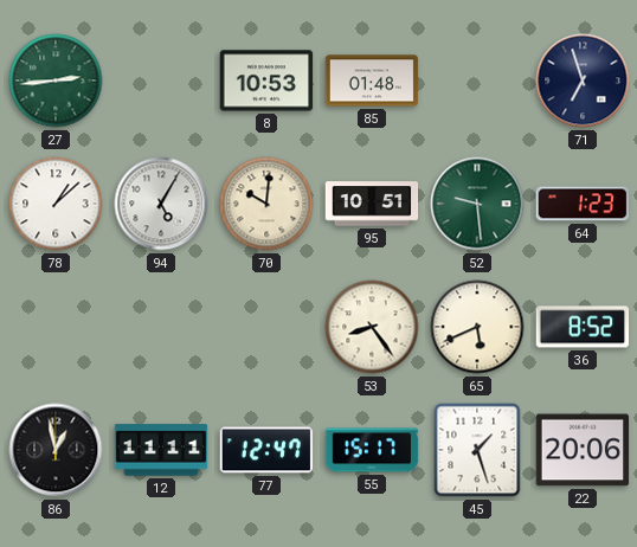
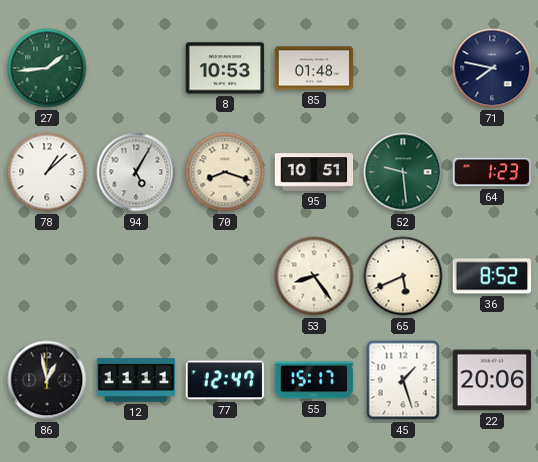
27: 2:44 -> 1:44 (47, 68)
71: 6:57 -> 7:47 (492, 68)
70: 10:01 -> 8:18 (225, 172)
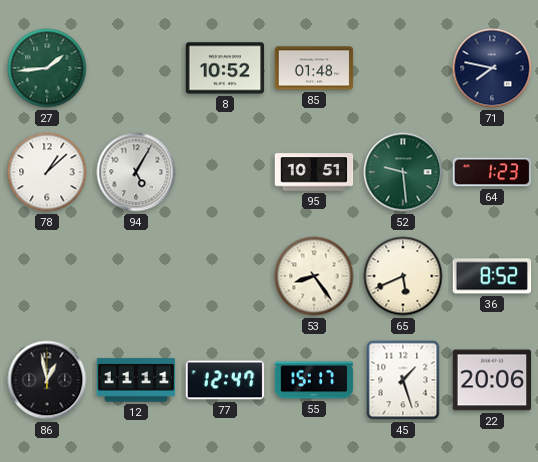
8: 10:53 -> 10:52 (225, 68)
70: 8:18 -> none (225, 172)
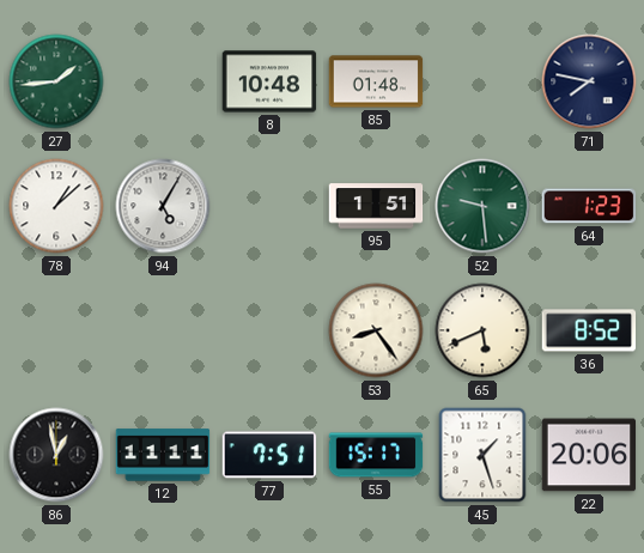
8: 10:52 -> 10:48 (269, 81)
95: 10:51 -> 1:51 (376, 206)
77: 12:47 -> 7:51 (269, 455)
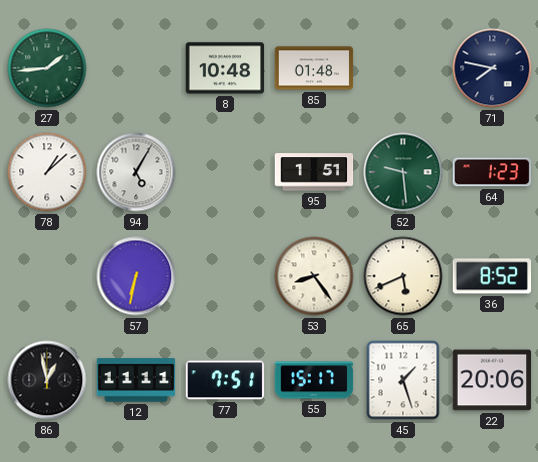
57: none -> 6:32 (136, 276)
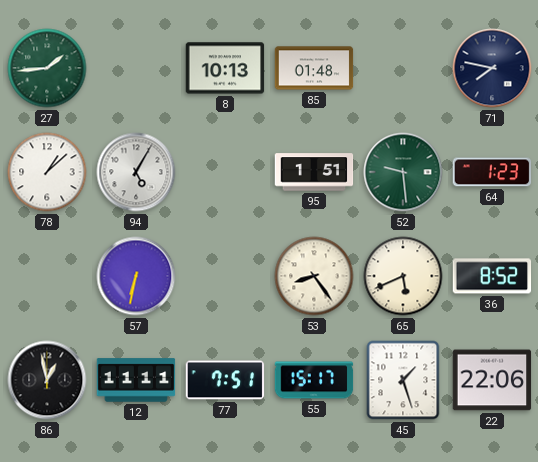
8: 10:48 -> 10:13 (225, 68)
22: 20:06 -> 22:06 (492, 380)
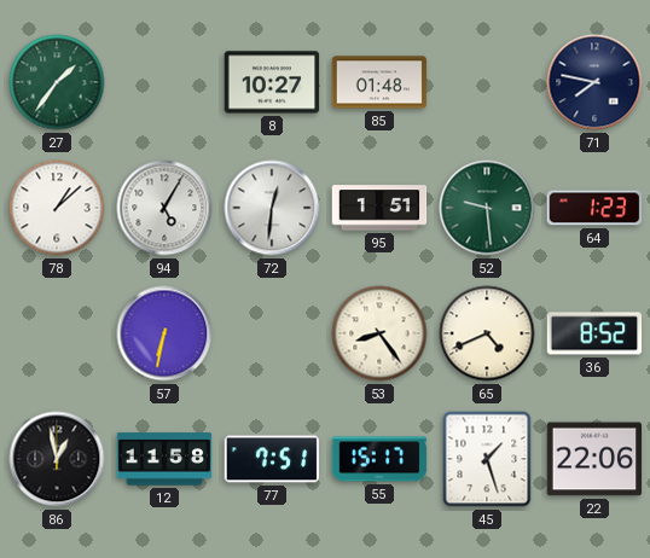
27: 1:44 -> 1:36 (57, 82)
8: 10:13 -> 10:27 (272, 82)
72: none -> 12:31 (272, 208)
65: 5:41 -> 4:41 (487, 333)
12: 11:11 -> 11:58 (164, 459)
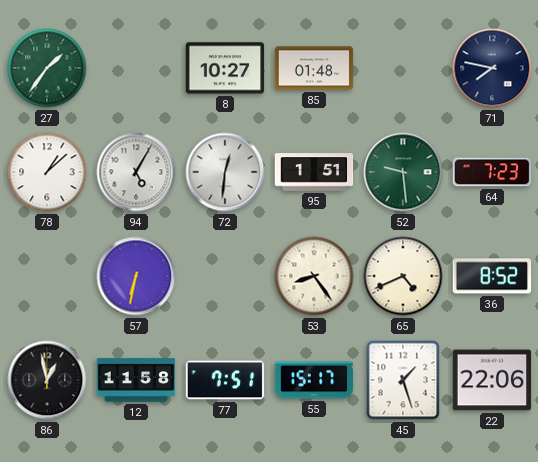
64: 1:23 -> 7:23 (492, 172)
